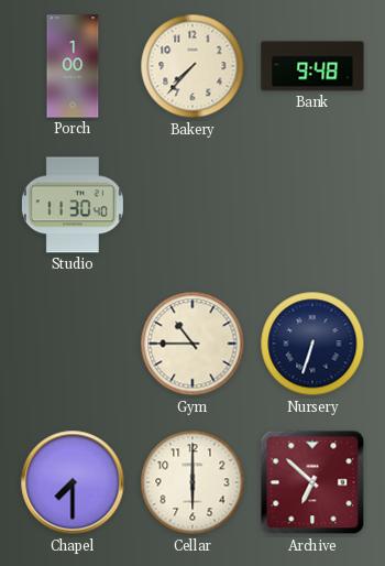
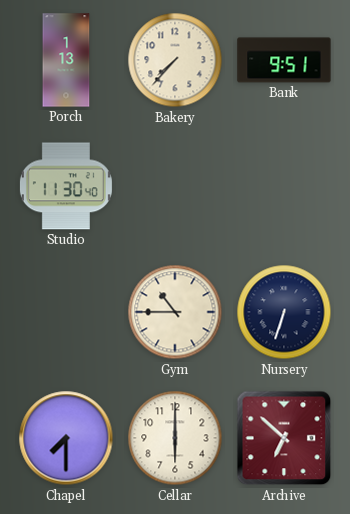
Porch: 1:00 -> 1:13 (66, 60)
Bank: 9:48 -> 9:51 (284, 60)
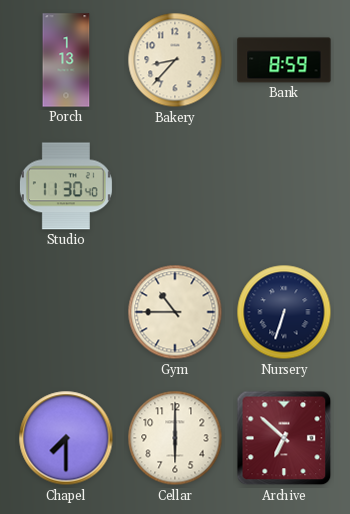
Bakery: 7:37 -> 8:37 (175, 60)
Bank: 9:51 -> 8:59 (284, 60)
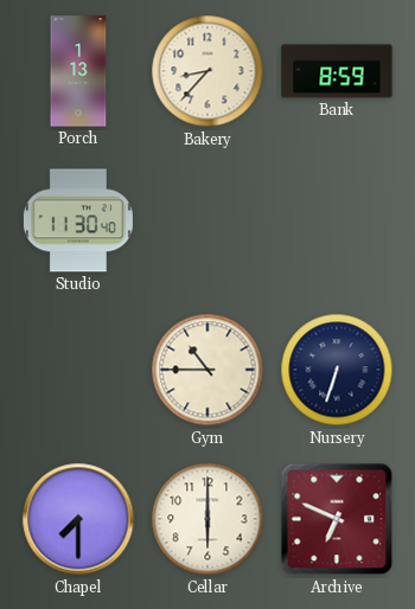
Archive: 6:52 -> 6:49 (337, 519)
